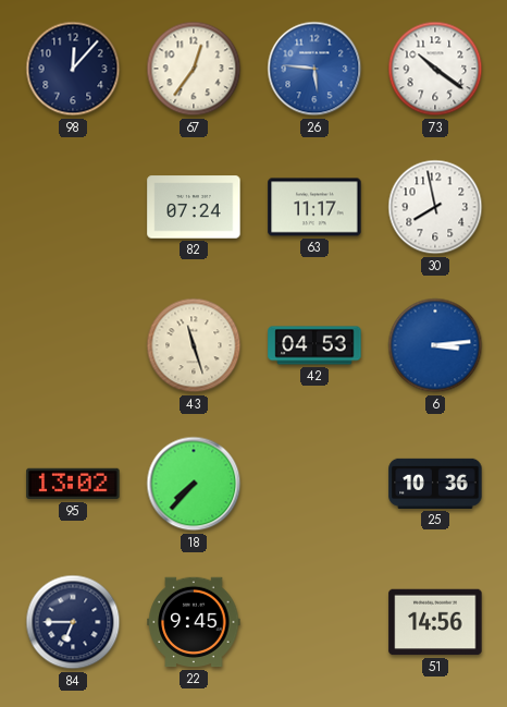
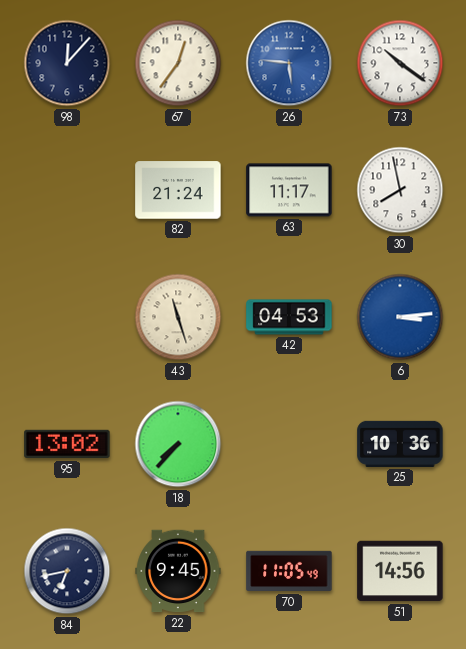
82: 07:24 -> 21:24 (178, 190)
84: 6:45 -> 6:43 (67, 571)
70: none -> 11:05 (289, 571)
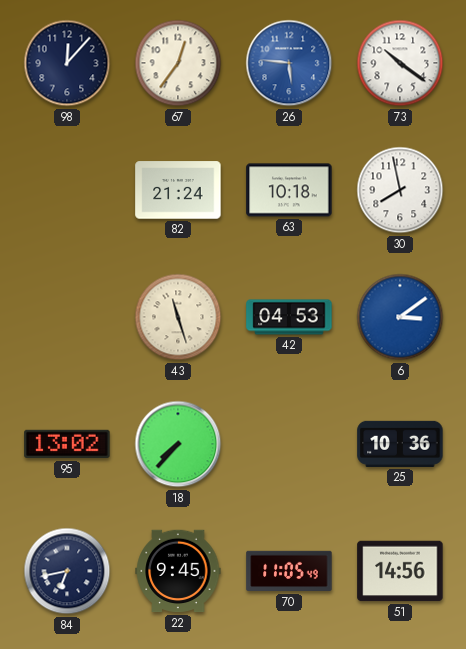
63: 11:17 -> 10:18 (289, 190)
6: 3:14 -> 3:09 (400, 317)
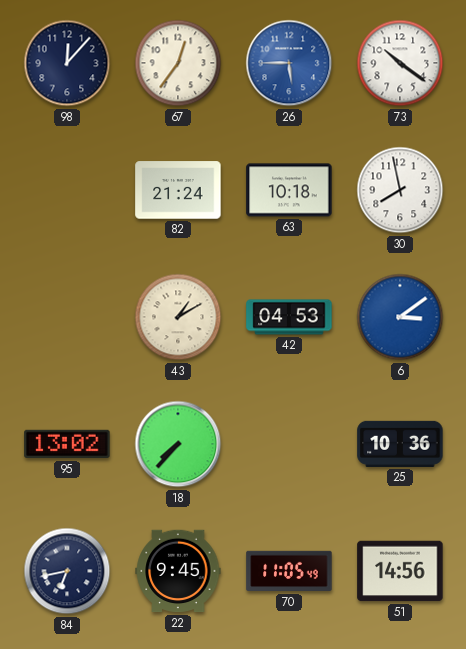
26: 5:46 -> 5:45 (289, 63)
43: 11:27 -> 1:10 (178, 317)
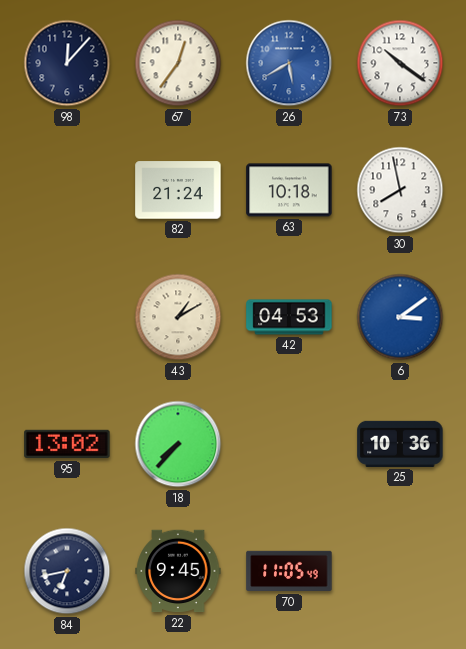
26: 5:45 -> 5:40 (289, 63)
51: 14:56 -> none (400, 571)
